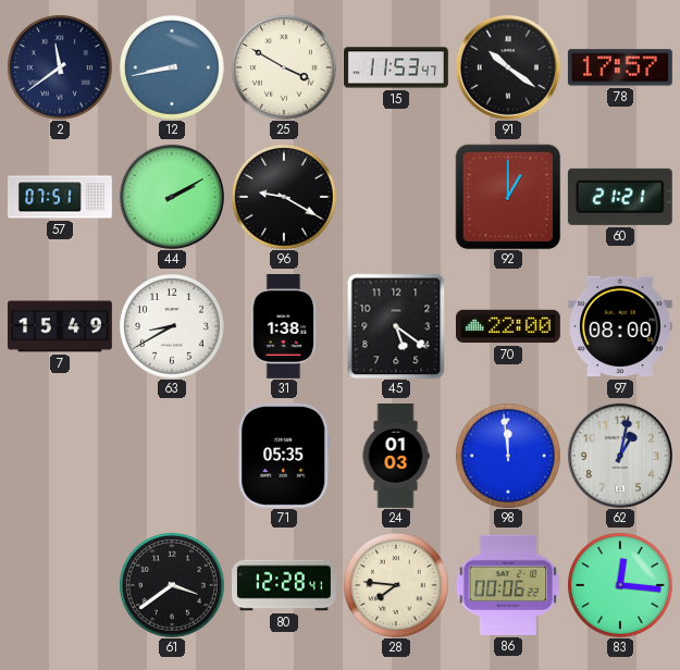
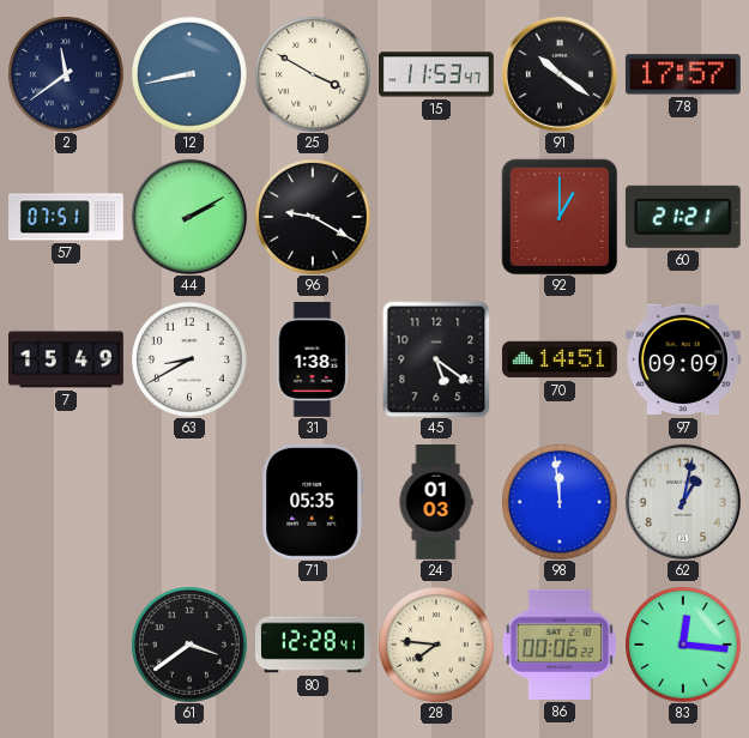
70: 22:00 -> 14:51 (560, 359)
97: 08:00 -> 09:09 (683, 359)
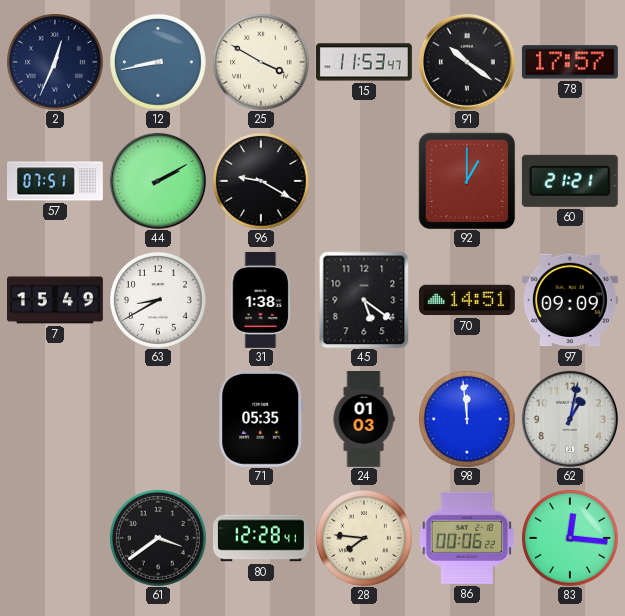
2: 11:39 -> 12:34 (55, 62)
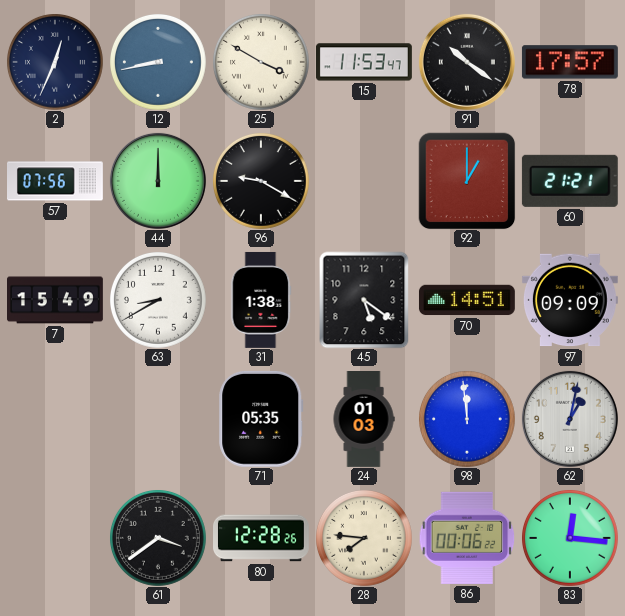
57: 07:51 -> 07:56 (56, 181)
44: 2:10 -> 12:00 (158, 181)
80: 12:28:41 -> 12:28:26 (262, 538)
